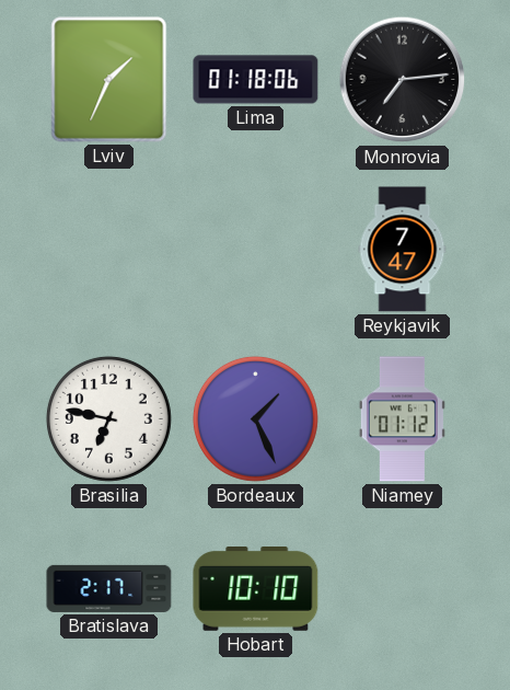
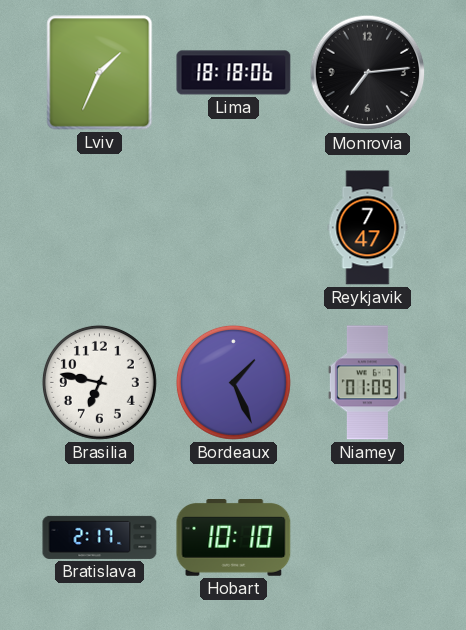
Lima: 01:18 -> 18:18 (234, 73)
Niamey: 01:12 -> 01:09 (367, 383)
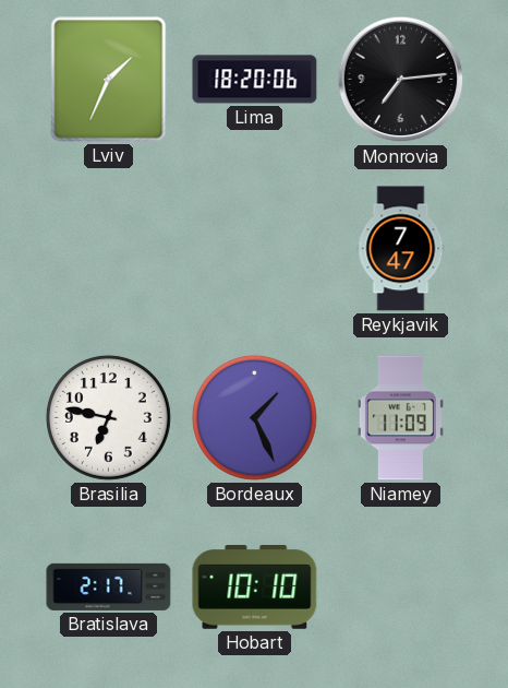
Lima: 18:18 -> 18:20 (255, 80)
Niamey: 01:09 -> 11:09 (400, 418)
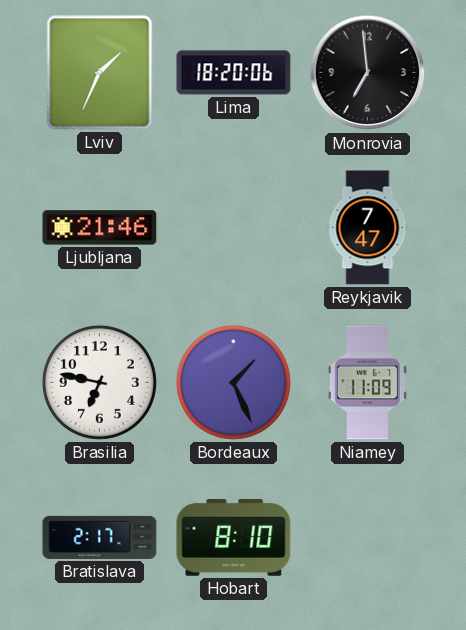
Monrovia: 7:14 -> 6:59 (368, 73)
Ljubljana: none -> 21:46 (100, 228)
Hobart: 10:10 -> 8:10 (234, 538)
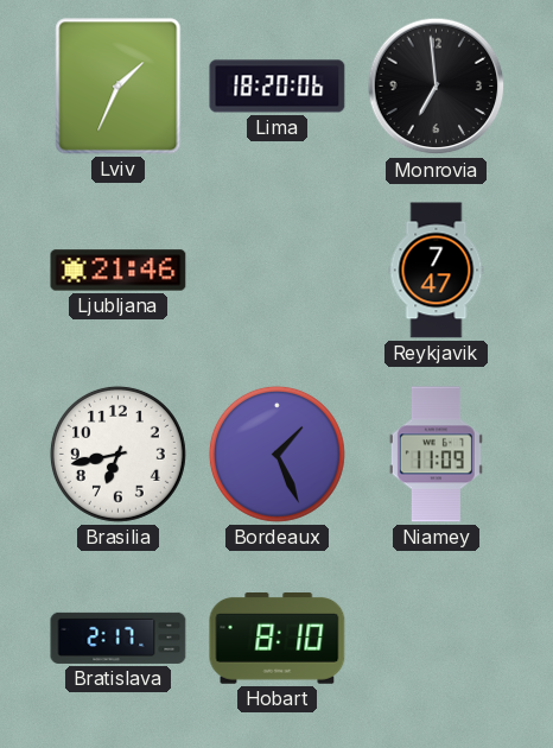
Brasilia: 6:47 -> 6:43 (117, 454)
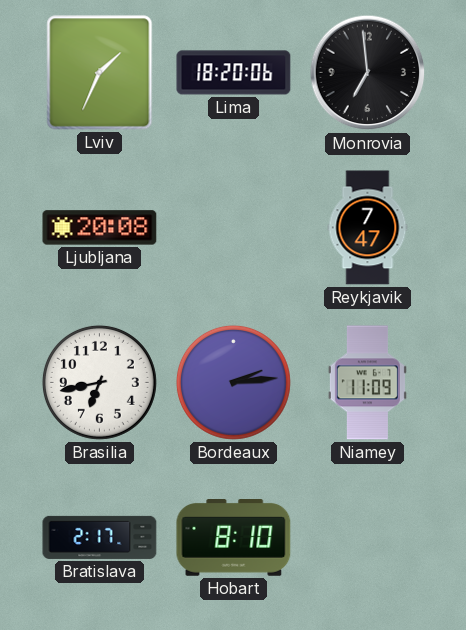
Ljubljana: 21:46 -> 20:08 (100, 228)
Bordeaux: 1:26 -> 2:14 (233, 382)
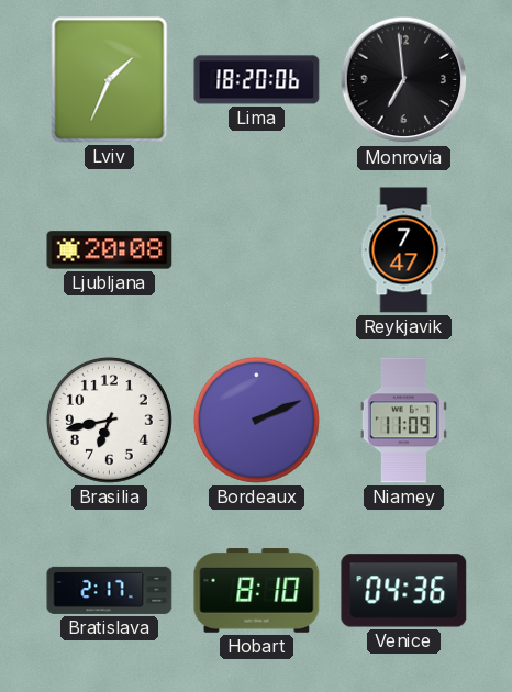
Bordeaux: 2:14 -> 2:11 (256, 420)
Venice: none -> 04:36 (404, 591)
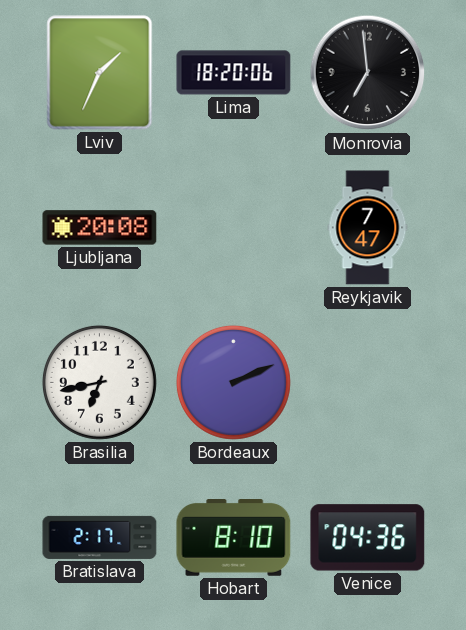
Niamey: 11:09 -> none (403, 421)
